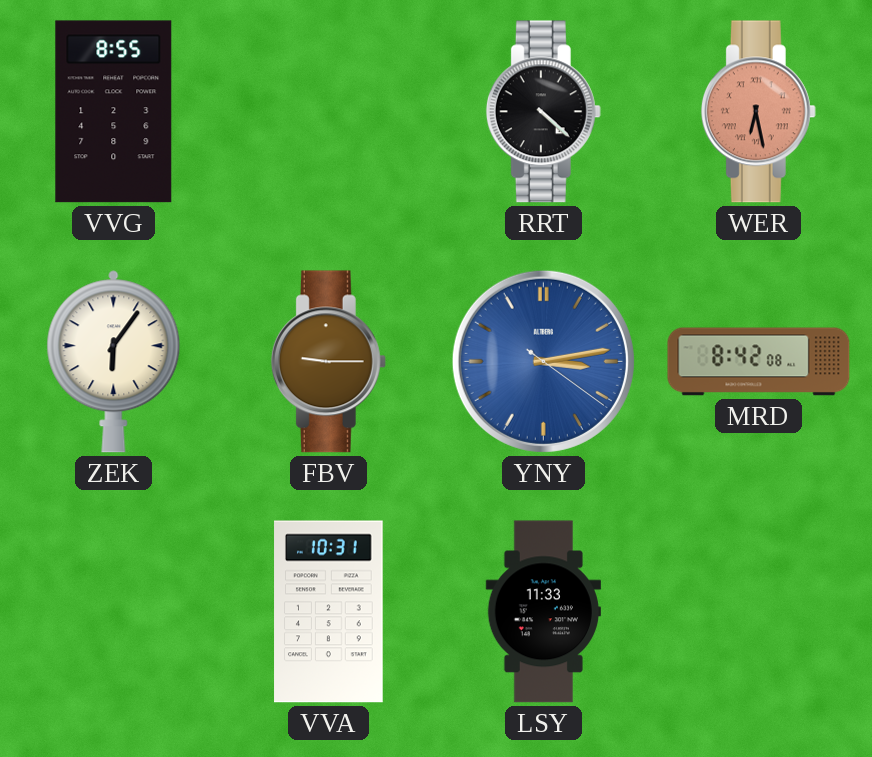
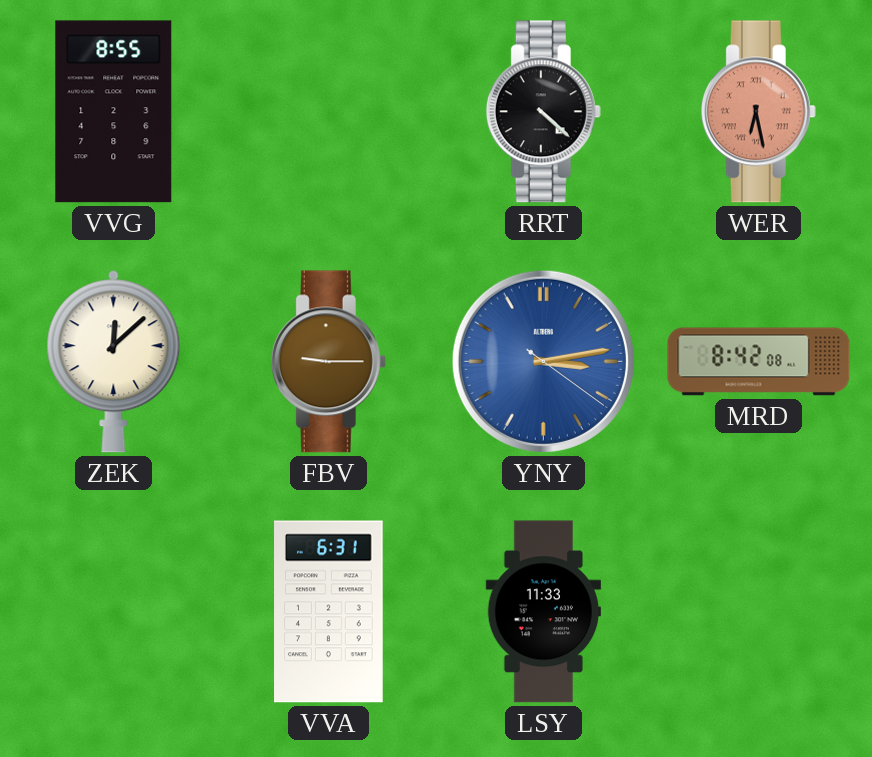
ZEK: 6:06 -> 12:08 (114, 362)
VVA: 10:31 -> 6:31 (329, 612)
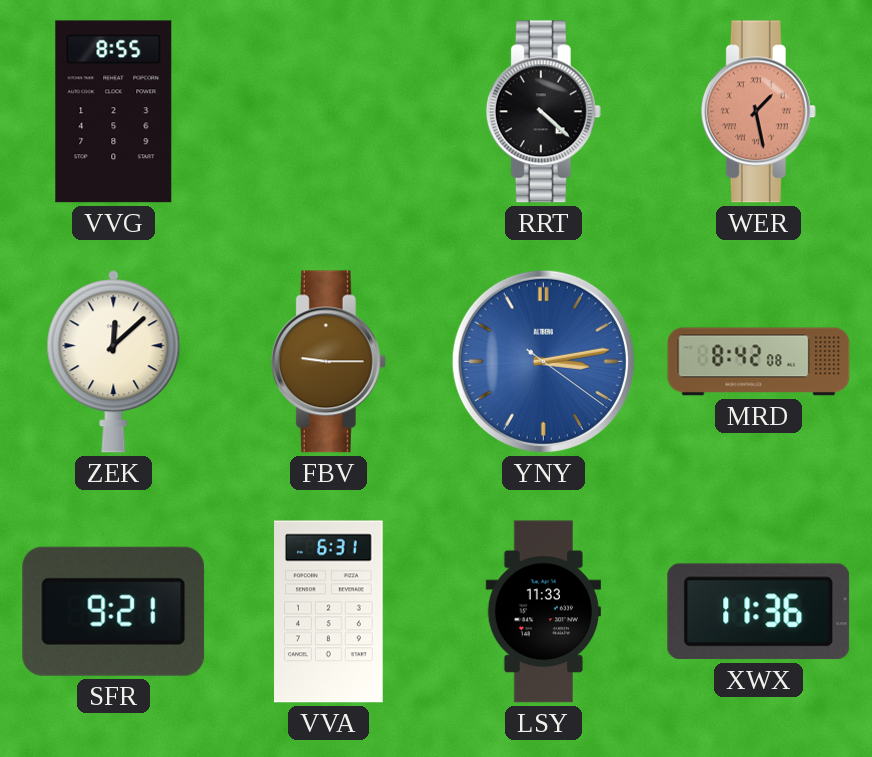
WER: 6:28 -> 1:28 (758, 112)
SFR: none -> 9:21 (114, 611)
XWX: none -> 11:36 (759, 612)
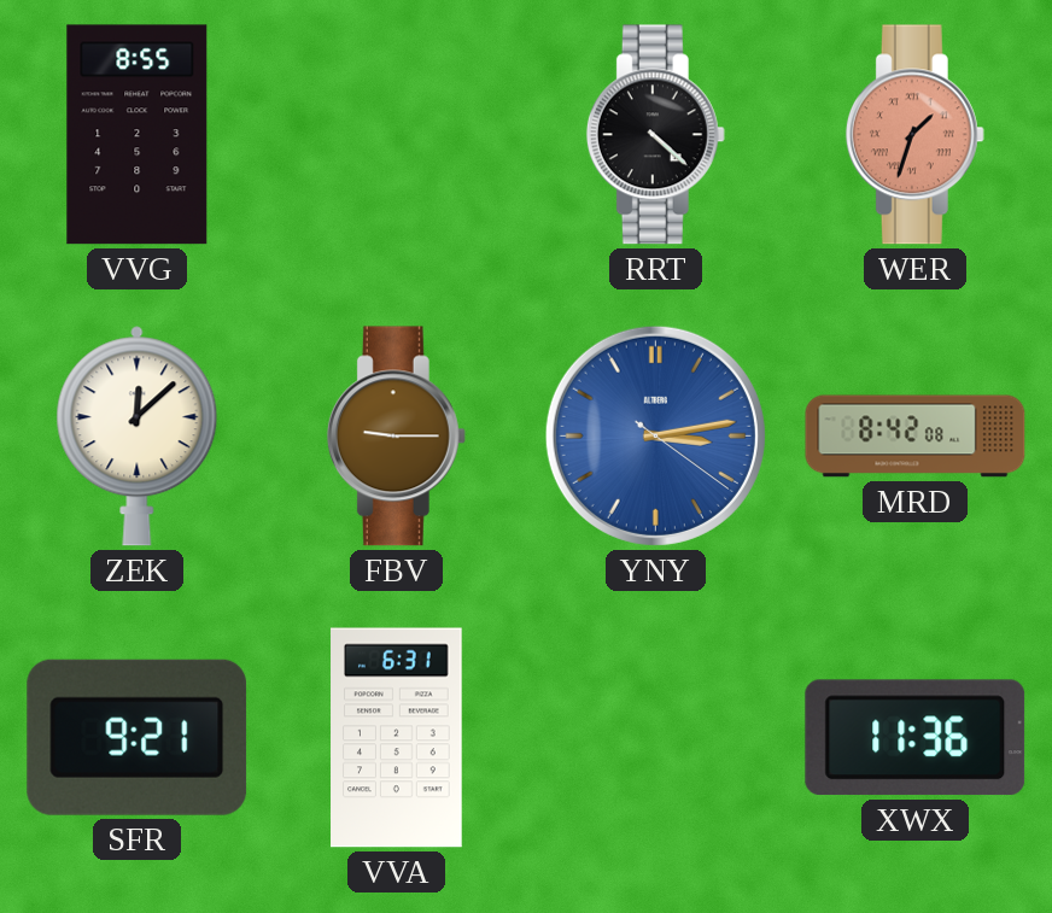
WER: 1:28 -> 1:33 (914, 135)
LSY: 11:33 -> none (543, 612)
